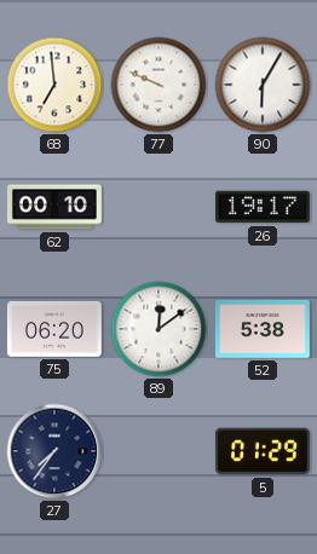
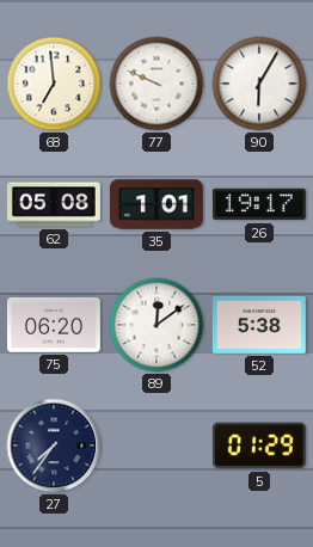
62: 00:10 -> 05:08 (54, 204)
35: none -> 1:01 (156, 204)
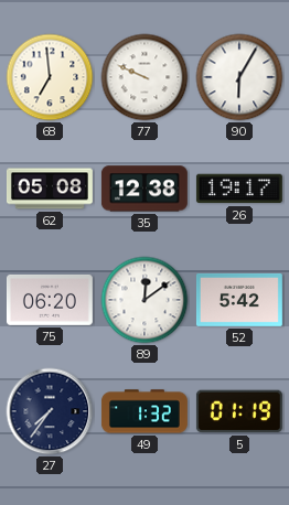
35: 1:01 -> 12:38 (144, 189)
52: 5:38 -> 5:42 (239, 300)
49: none -> 1:32 (144, 411)
5: 01:29 -> 01:19 (239, 411)
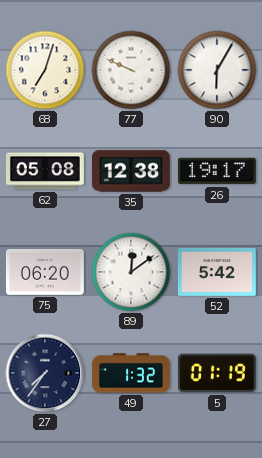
68: 6:59 -> 7:03 (45, 70)
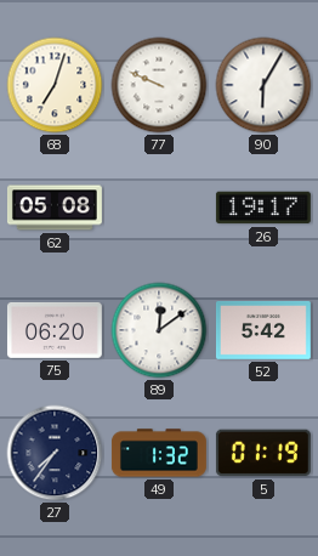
35: 12:38 -> none (131, 171)
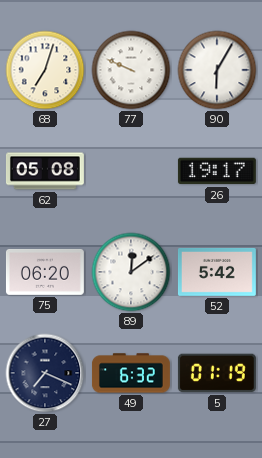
27: 7:36 -> 7:19 (45, 373)
49: 1:32 -> 6:32 (131, 373)
